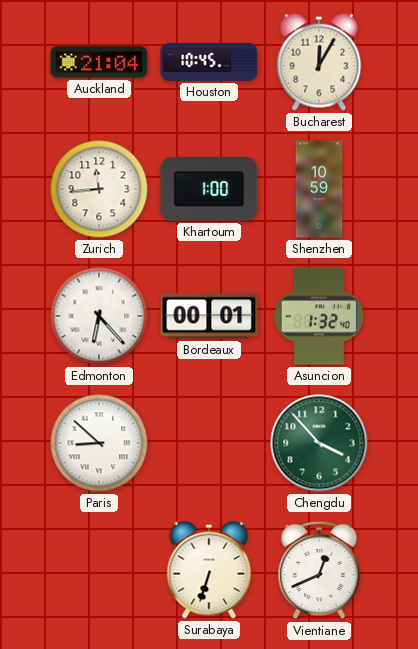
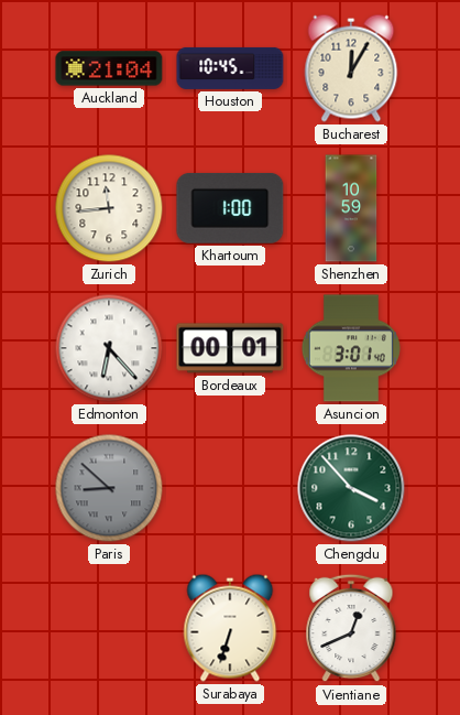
Asuncion: 1:32 -> 3:01 (351, 348)
Paris dial: white -> grey (109, 488)
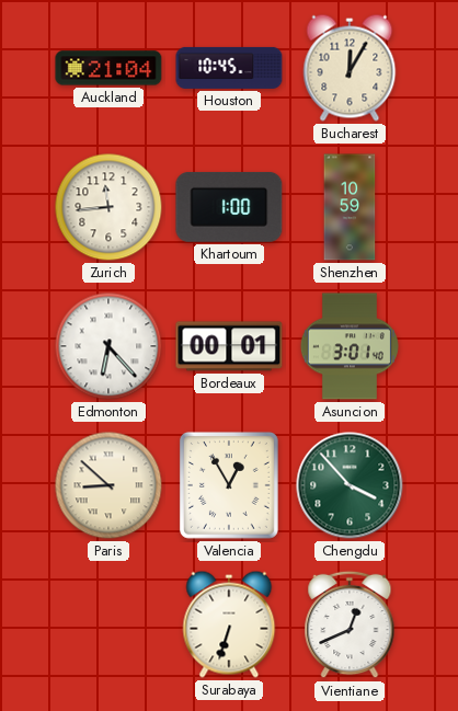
Paris dial: grey -> cream (108, 485)
Valencia: none -> 12:55 (229, 485)
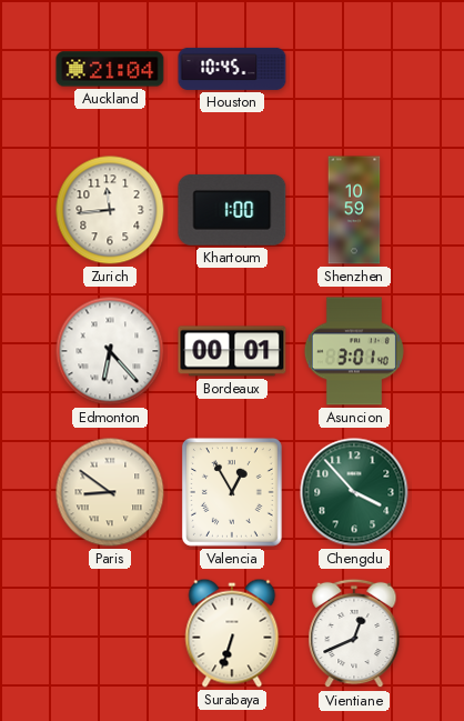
Bucharest: 12:05 -> none (350, 68)
Paris: 8:52 -> 8:51 (110, 492)
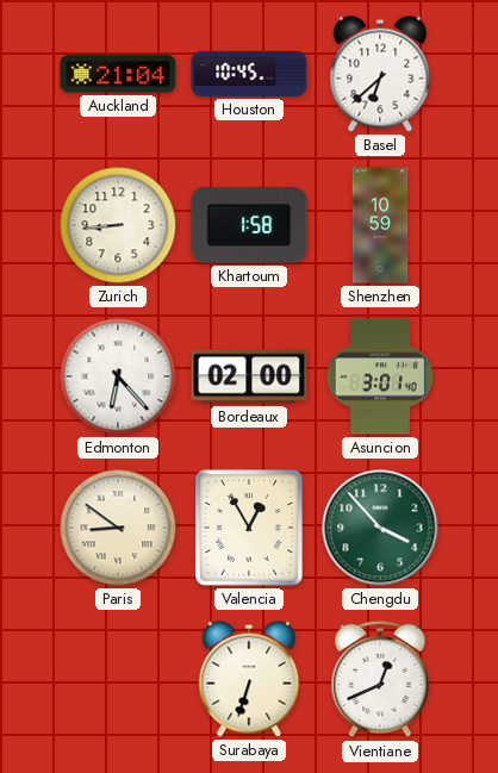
Basel: none -> 6:38 (380, 74)
Zurich: 11:44 -> 8:44 (118, 225)
Khartoum: 1:00 -> 1:58 (249, 225)
Bordeaux: 00:01 -> 02:00 (249, 376)
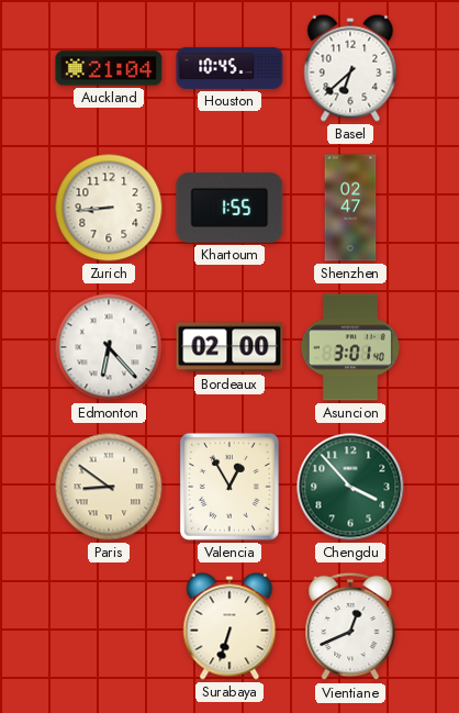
Khartoum: 1:58 -> 1:55 (229, 208)
Shenzhen: 10:59 -> 02:47 (350, 208)
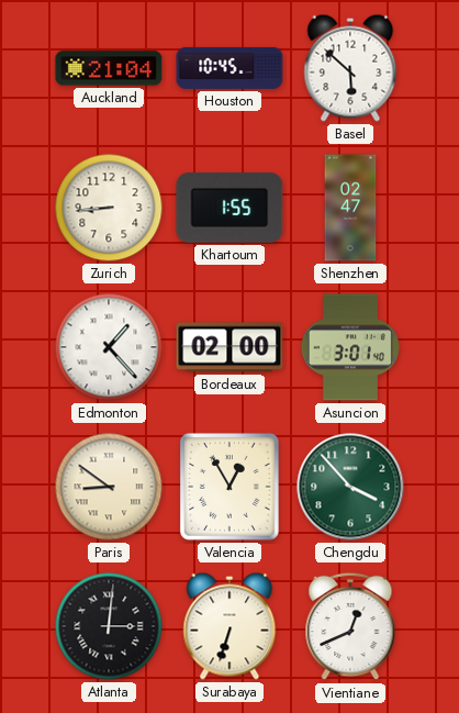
Basel: 6:38 -> 5:52 (350, 68)
Edmonton: 6:23 -> 1:23 (109, 347)
Atlanta: none -> 3:01 (109, 626)
